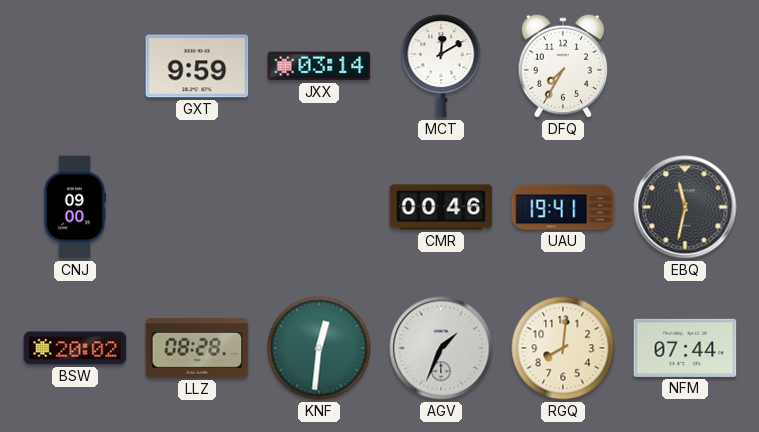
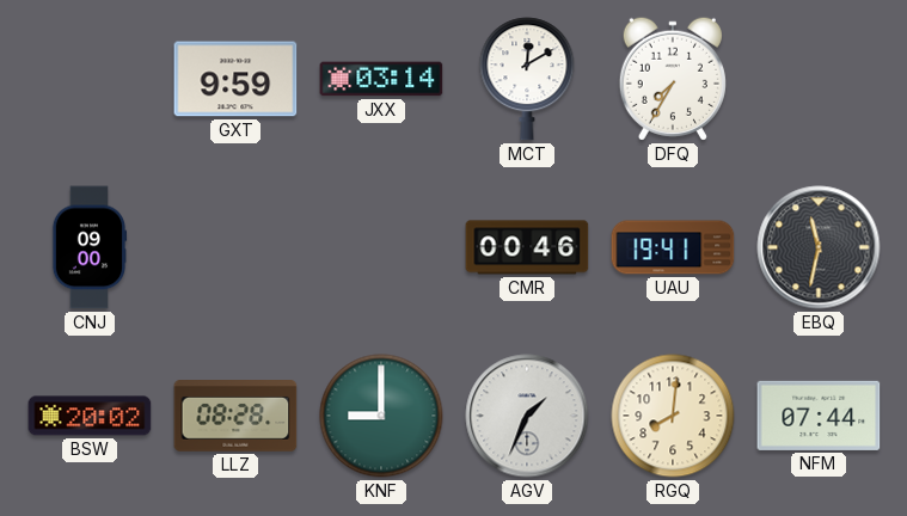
KNF: 12:31 -> 9:00 (381, 416)
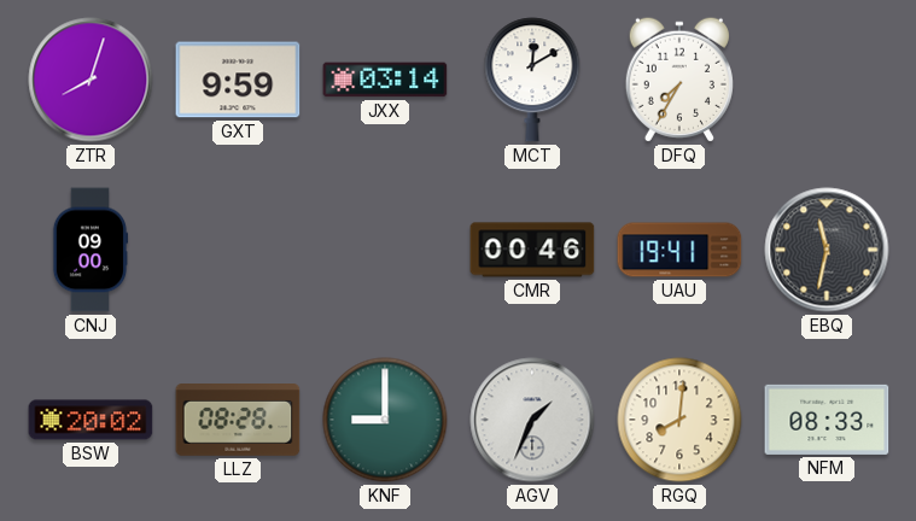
ZTR: none -> 8:03 (91, 80)
NFM: 07:44 -> 08:33 (827, 420)
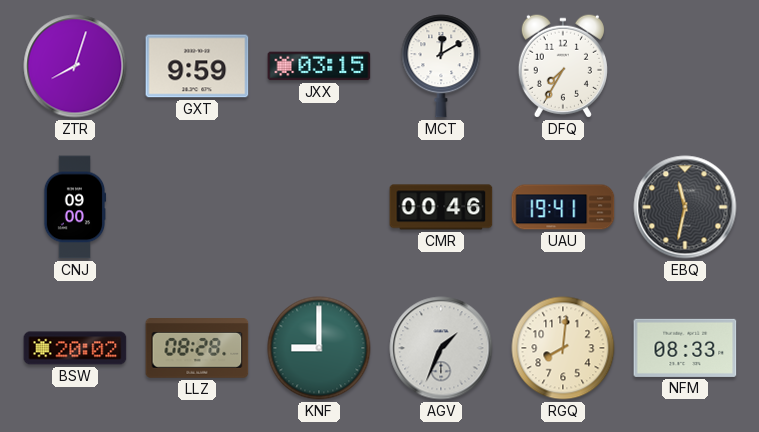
JXX: 03:14 -> 03:15 (319, 66)
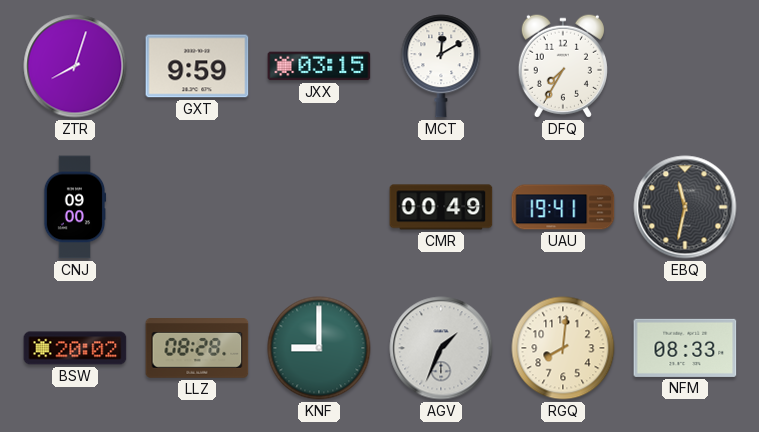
CMR: 00:46 -> 00:49 (441, 207)
